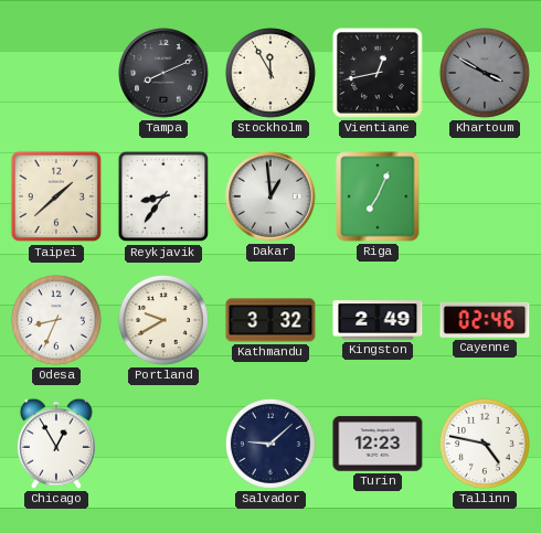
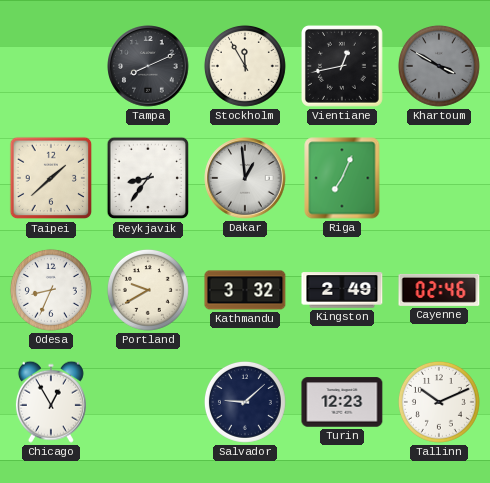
Tallinn: 4:47 -> 10:11 (439, 402)
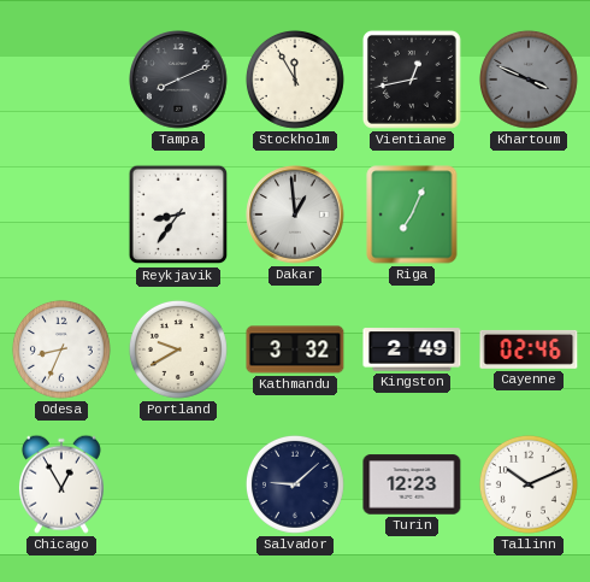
Khartoum: 3:50 -> 3:49 (529, 80)
Taipei: 1:38 -> none (51, 178)
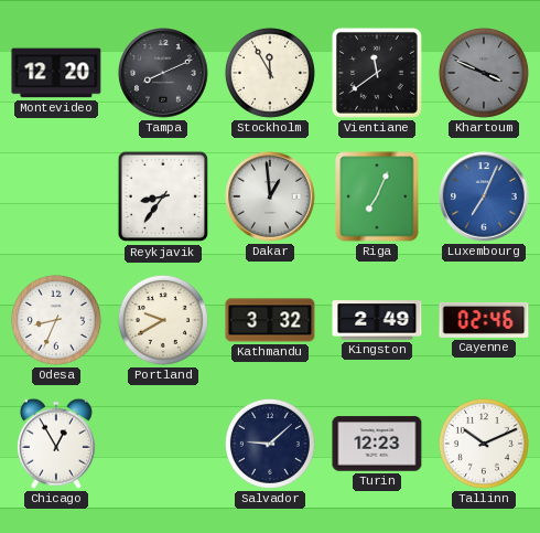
Montevideo: none -> 12:20 (56, 73)
Vientiane: 12:43 -> 11:39 (377, 73)
Luxembourg: none -> 7:04 (484, 196)
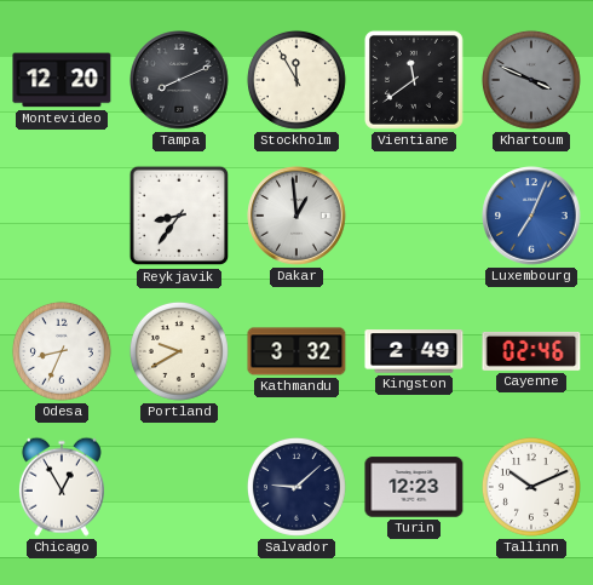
Riga: 7:04 -> none (377, 196)
